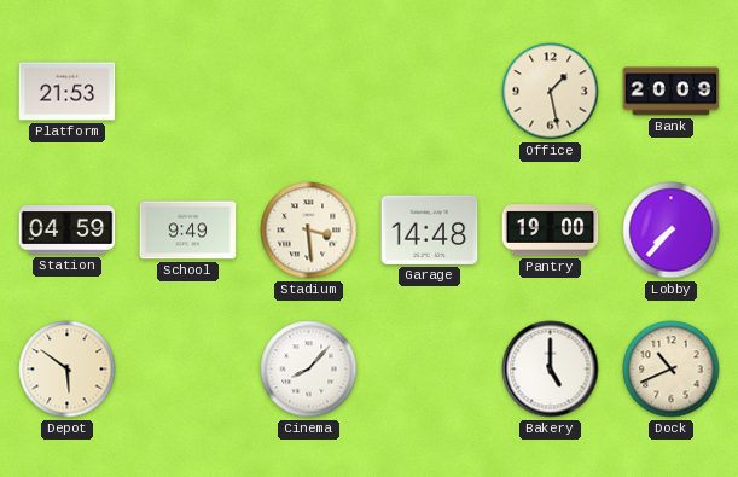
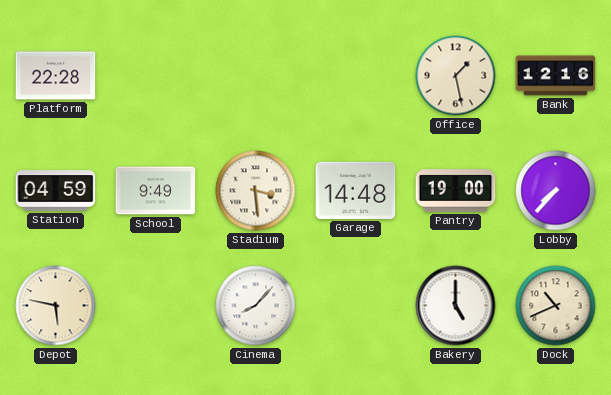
Platform: 21:53 -> 22:28 (56, 76)
Bank: 20:09 -> 12:16 (556, 76)
Depot: 5:51 -> 5:47 (56, 306)
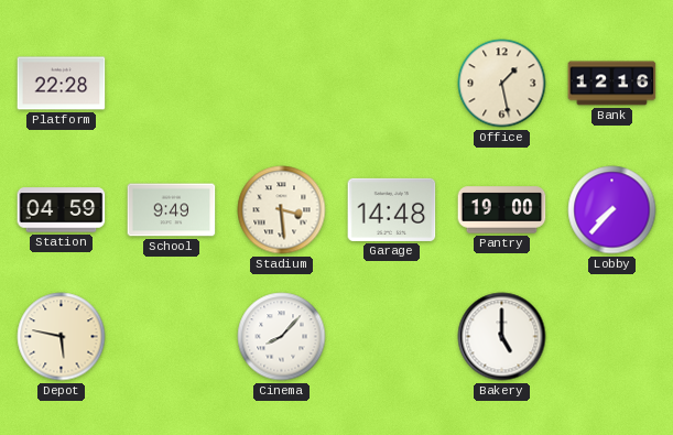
Dock: 10:41 -> none (556, 306)
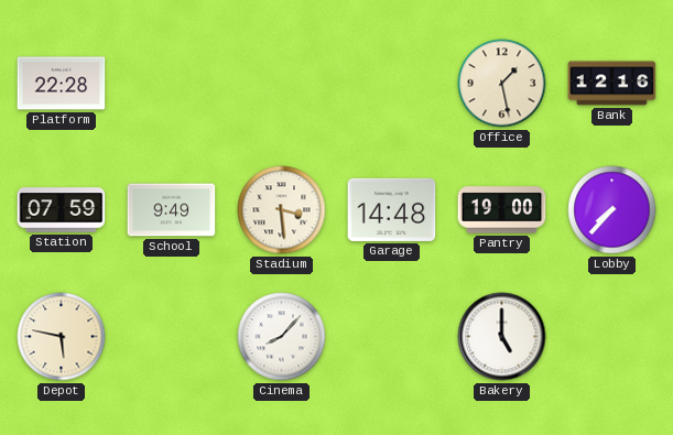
Station: 04:59 -> 07:59 (62, 210)
